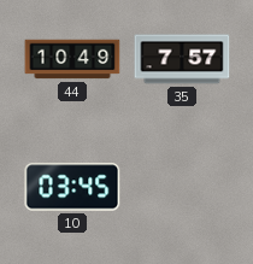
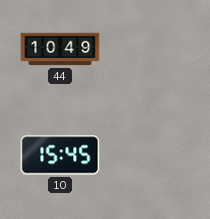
35: 7:57 -> none (182, 59)
10: 03:45 -> 15:45 (60, 155)
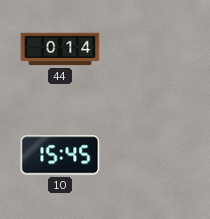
44: 10:49 -> 0:14 (60, 49)
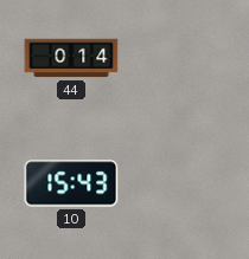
10: 15:45 -> 15:43 (71, 183)
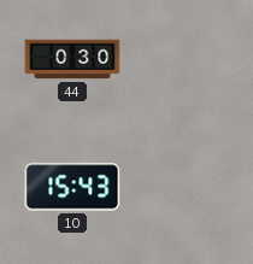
44: 0:14 -> 0:30 (72, 59)
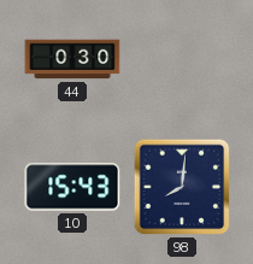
98: none -> 8:01 (182, 187)
